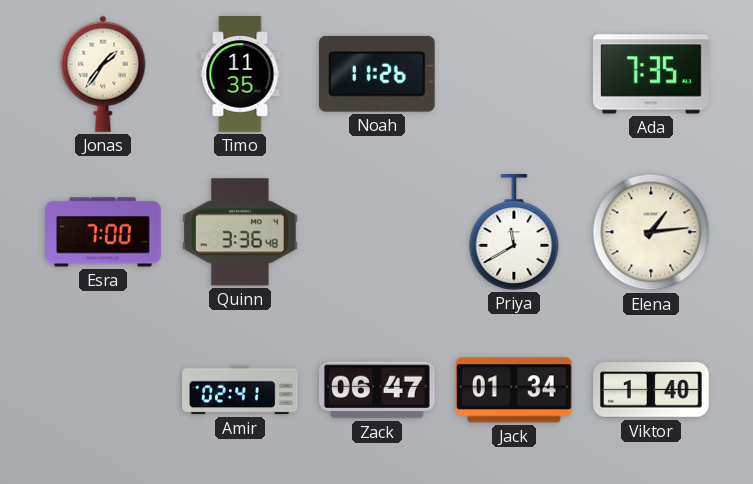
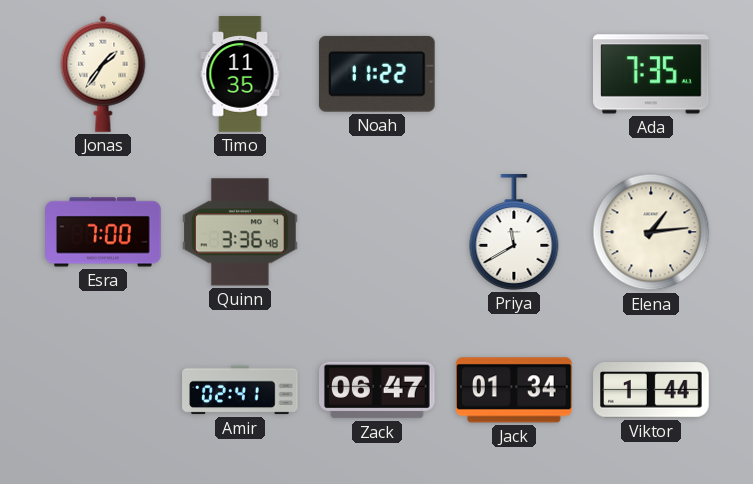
Noah: 11:26 -> 11:22 (377, 74)
Viktor: 1:40 -> 1:44 (651, 390)
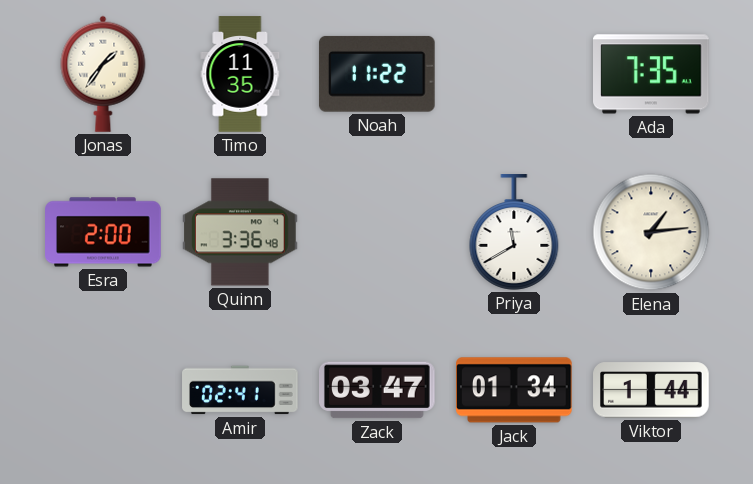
Esra: 7:00 -> 2:00 (103, 232)
Zack: 06:47 -> 03:47 (378, 390)
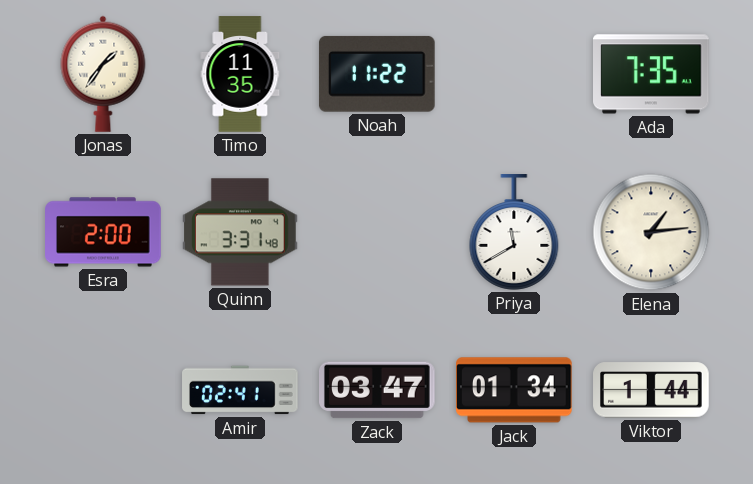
Quinn: 3:36 -> 3:31 (240, 232)
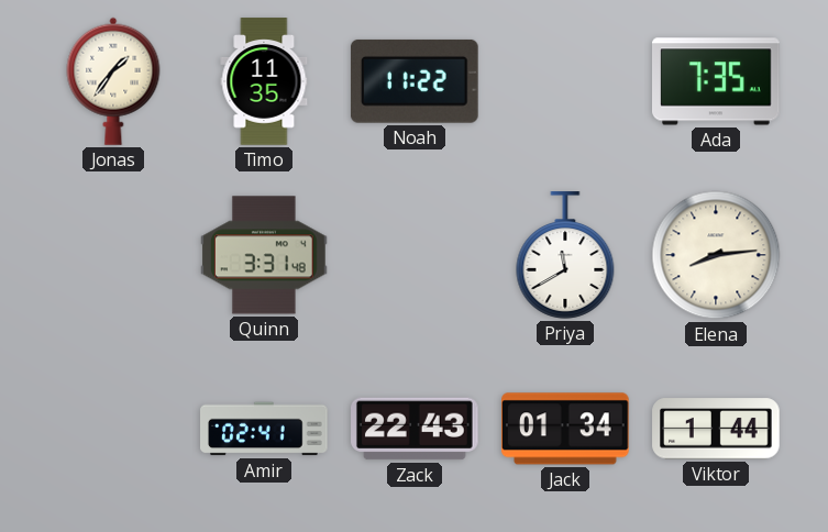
Esra: 2:00 -> none (103, 232)
Elena: 1:14 -> 8:14 (716, 255)
Zack: 03:47 -> 22:43 (416, 429)
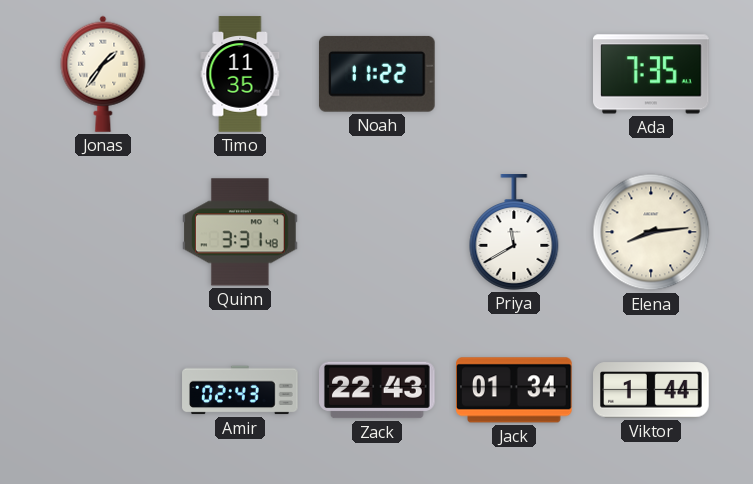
Amir: 02:41 -> 02:43 (240, 390)
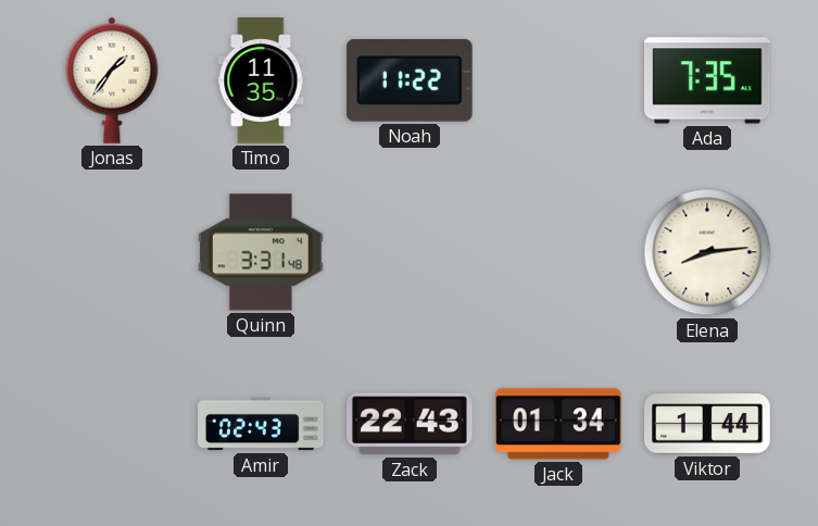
Priya: 11:40 -> none (514, 232)
